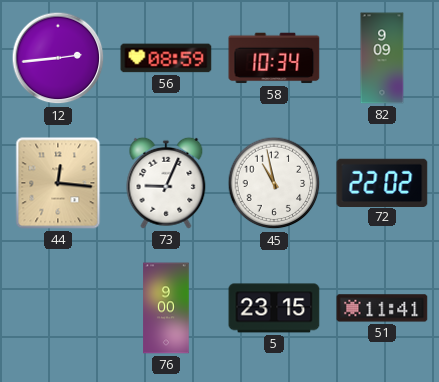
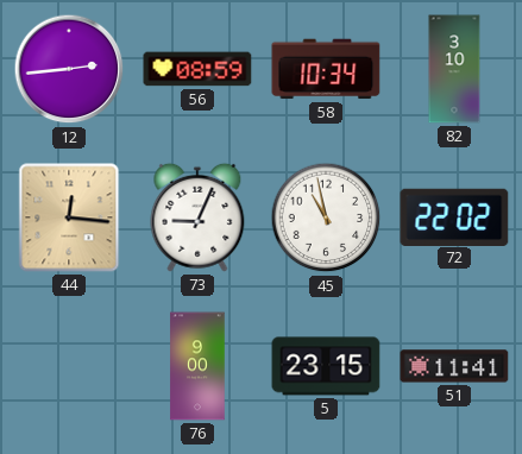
82: 9:09 -> 3:10 (454, 69)
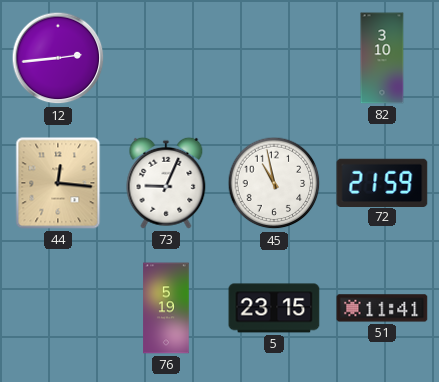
56: 08:59 -> none (197, 69)
58: 10:34 -> none (326, 69)
72: 22:02 -> 21:59 (382, 182)
76: 9:00 -> 5:19 (166, 308)
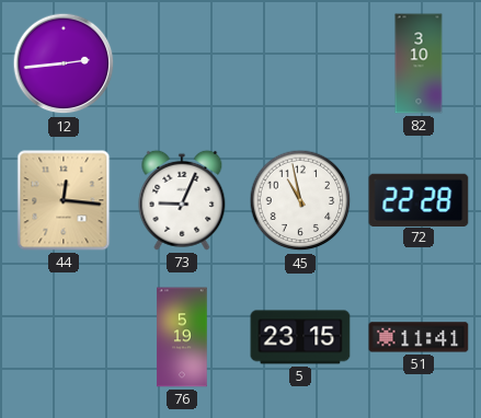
72: 21:59 -> 22:28 (419, 199)
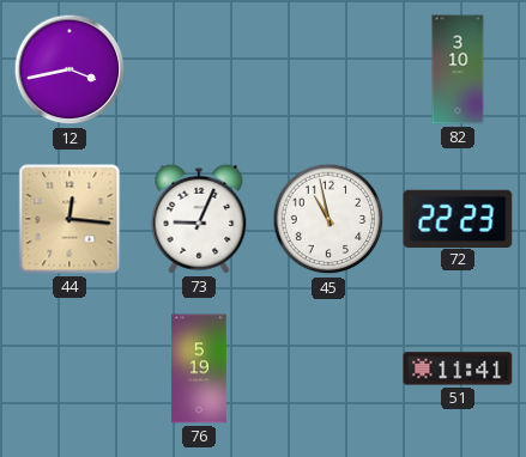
12: 2:44 -> 3:43 (69, 69)
72: 22:28 -> 22:23 (458, 218)
5: 23:15 -> none (300, 337)
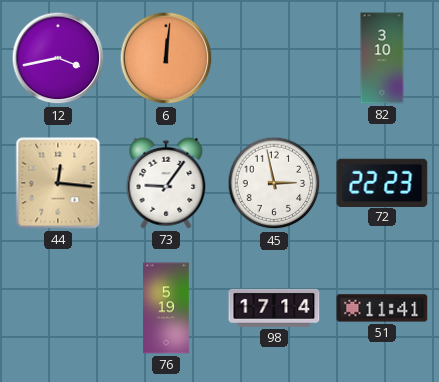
6: none -> 12:01 (166, 58)
73: 9:04 -> 9:06 (166, 183)
45: 10:58 -> 2:58 (274, 183)
98: none -> 17:14 (274, 308)
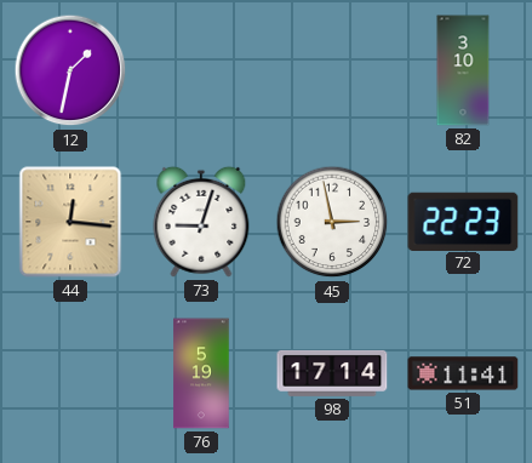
12: 3:43 -> 1:32 (70, 70)
6: 12:01 -> none (166, 58)
73: 9:06 -> 9:03 (201, 222)
